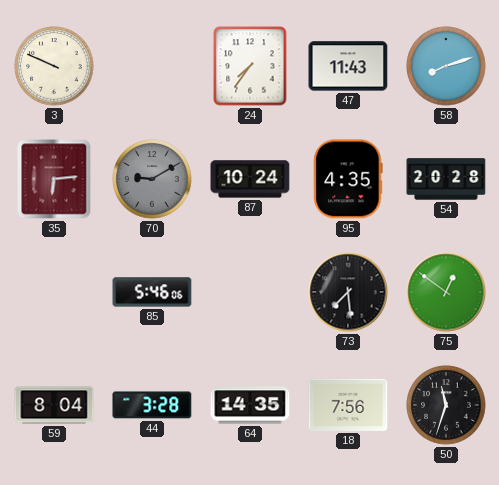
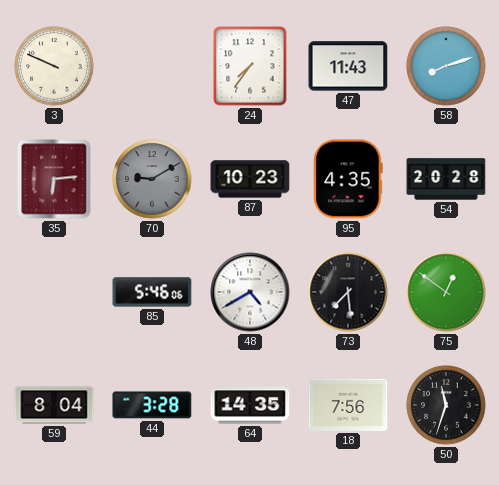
87: 10:24 -> 10:23 (250, 179)
48: none -> 4:40 (250, 292)
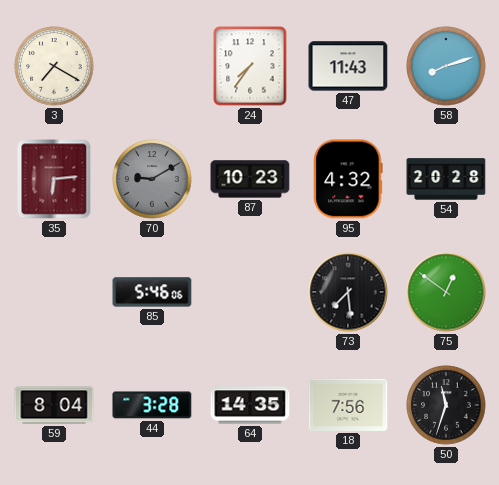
3: 9:49 -> 7:20 (54, 66)
95: 4:35 -> 4:32 (348, 179)
48: 4:40 -> none (250, 292)
